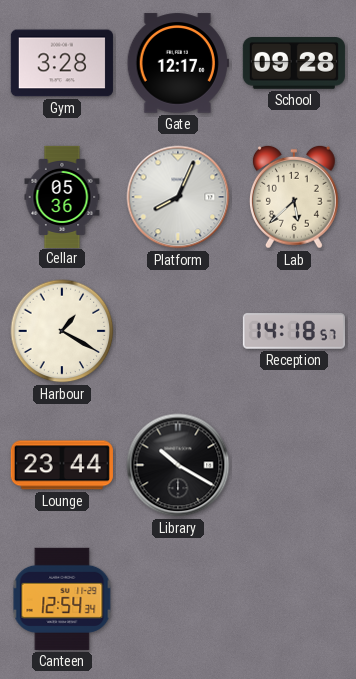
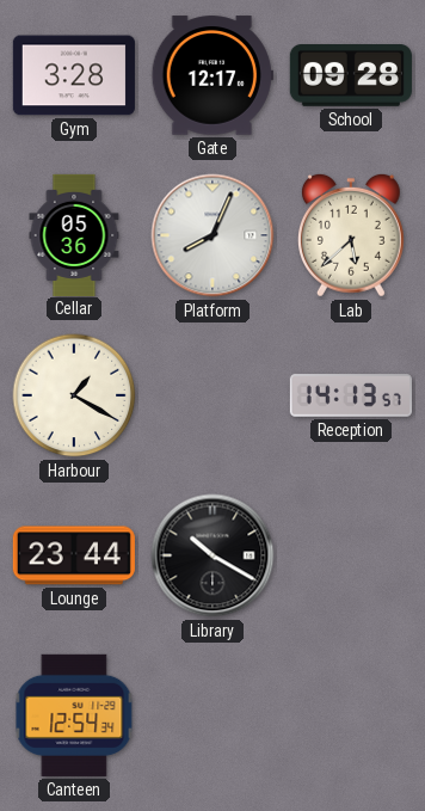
Reception: 14:18 -> 14:13 (351, 395)
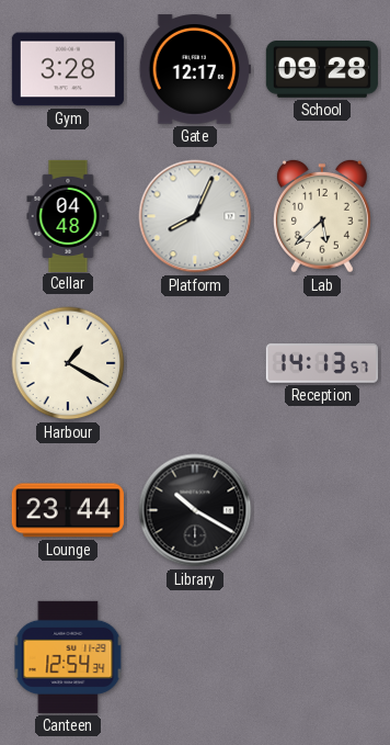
Cellar: 05:36 -> 04:48 (68, 215)
